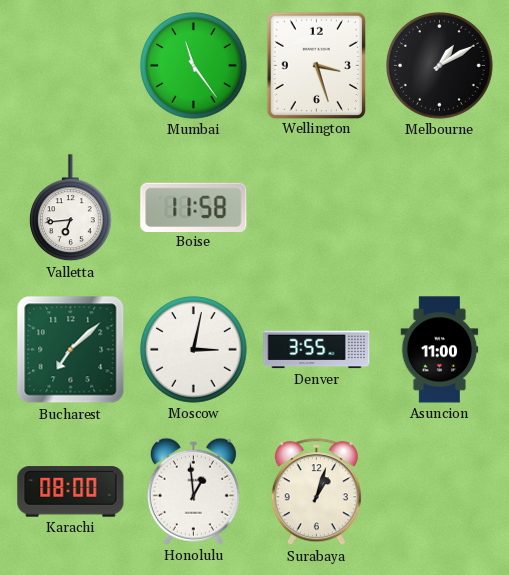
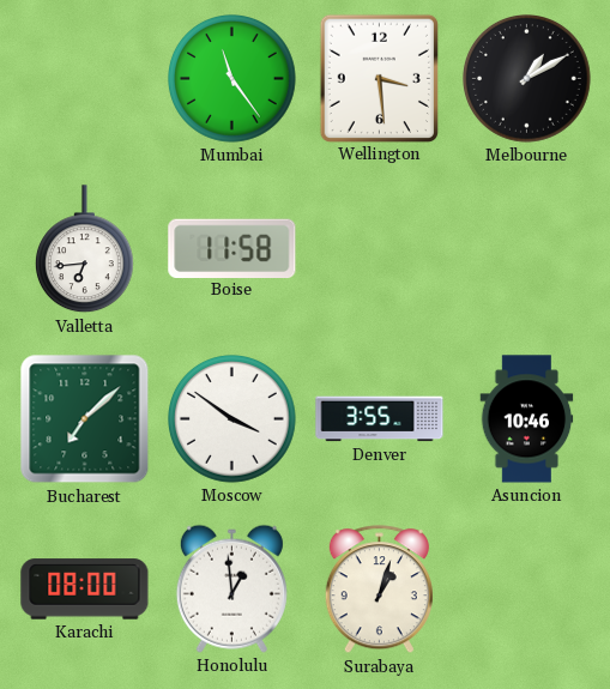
Wellington: 3:27 -> 3:29 (379, 78)
Moscow: 3:02 -> 3:51 (232, 419)
Asuncion: 11:00 -> 10:46 (527, 419)
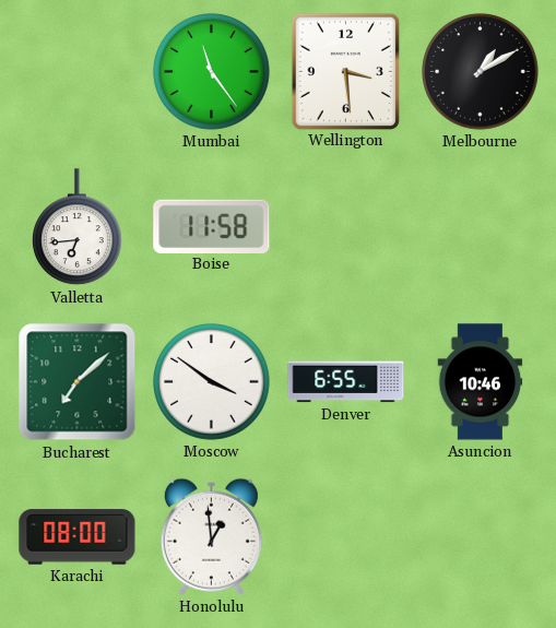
Denver: 3:55 -> 6:55 (346, 382)
Surabaya: 1:03 -> none (379, 590)
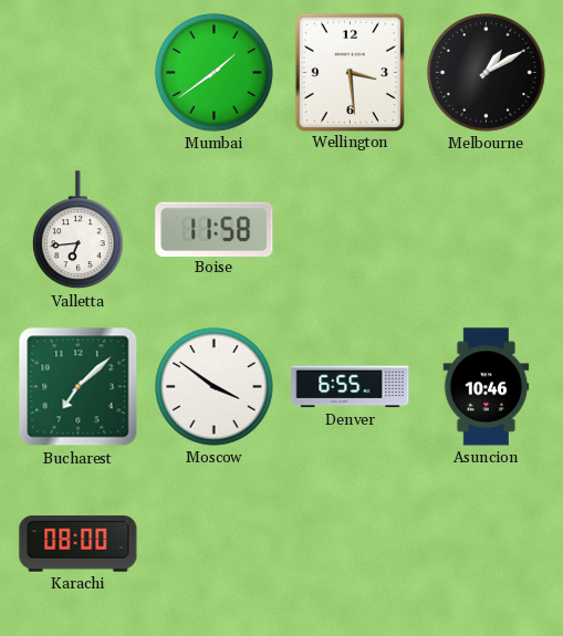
Mumbai: 11:24 -> 1:39 (215, 73)
Honolulu: 12:59 -> none (211, 536)
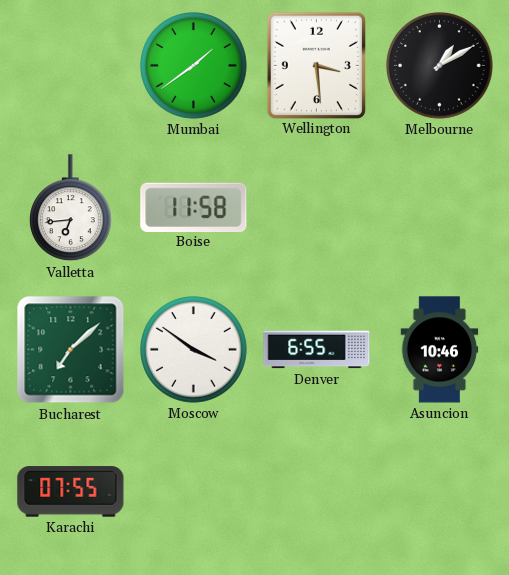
Karachi: 08:00 -> 07:55 (71, 492)
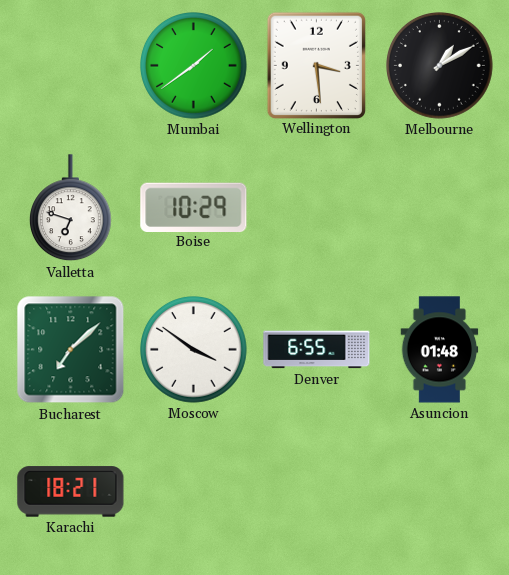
Valletta: 6:44 -> 6:48 (70, 208)
Boise: 11:58 -> 10:29 (194, 207)
Asuncion: 10:46 -> 01:48 (440, 350)
Karachi: 07:55 -> 18:21 (71, 492)
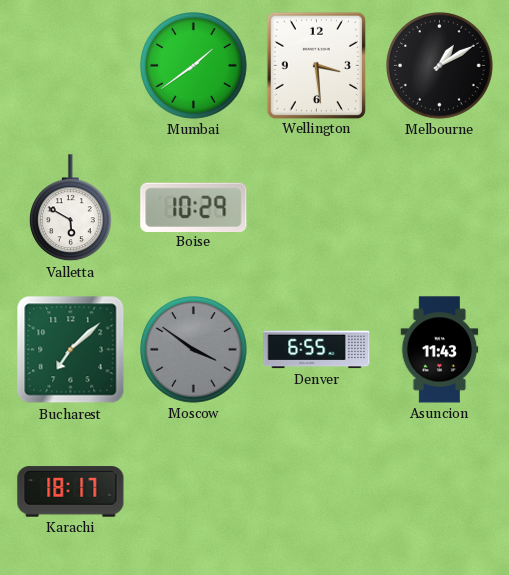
Valletta: 6:48 -> 5:50 (70, 208)
Moscow dial: white -> grey (194, 350)
Asuncion: 01:48 -> 11:43 (440, 350)
Karachi: 18:21 -> 18:17 (71, 492)
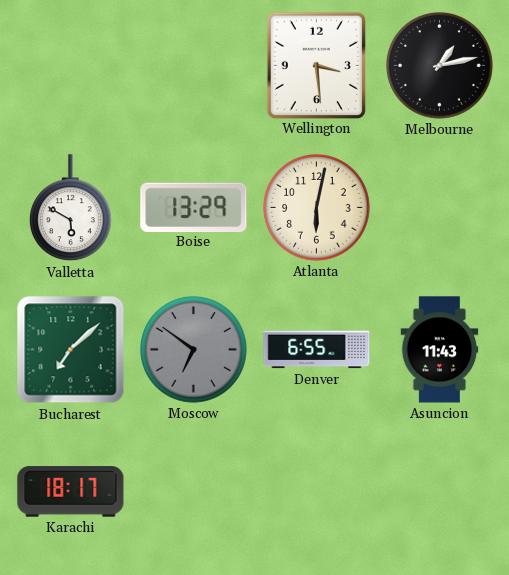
Mumbai: 1:39 -> none (194, 66)
Melbourne: 1:10 -> 1:13 (440, 66)
Boise: 10:29 -> 13:29 (194, 207)
Atlanta: none -> 6:02 (317, 208)
Moscow: 3:51 -> 6:51 (194, 350)
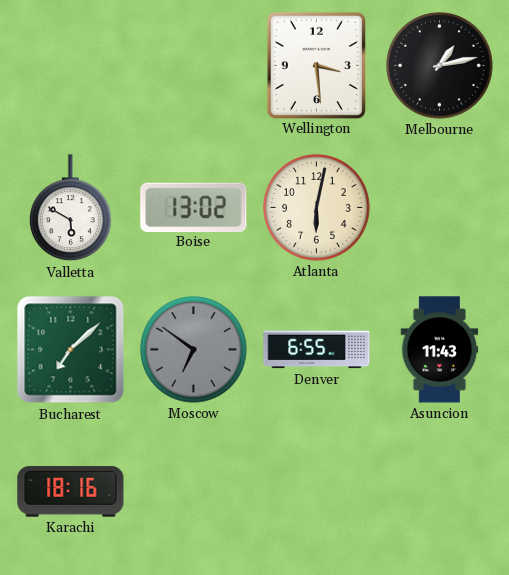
Boise: 13:29 -> 13:02 (194, 207)
Karachi: 18:17 -> 18:16 (71, 492)
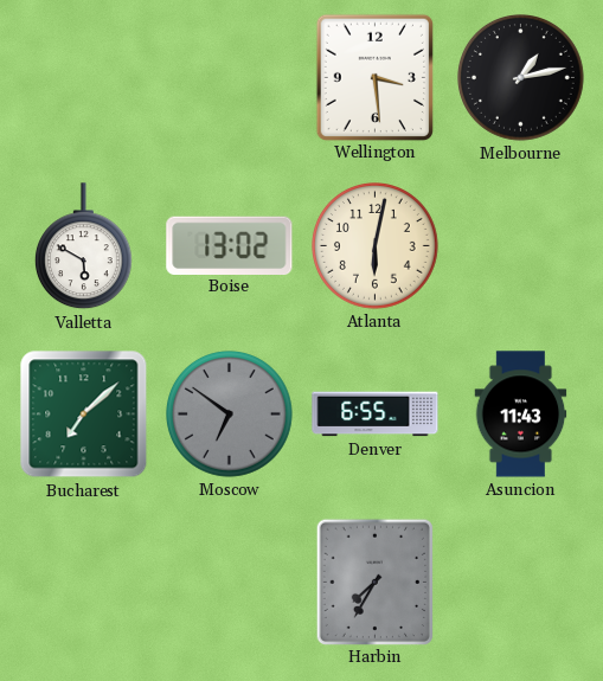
Karachi: 18:16 -> none (71, 492)
Harbin: none -> 7:35 (374, 582)
